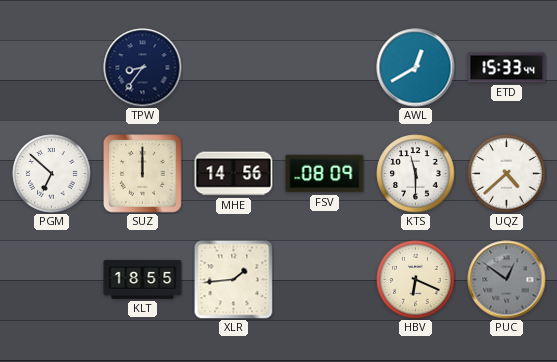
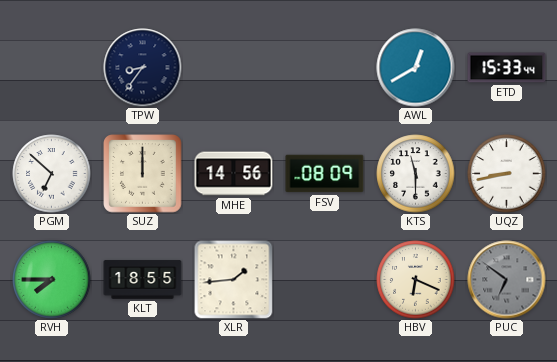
UQZ: 4:38 -> 8:43 (507, 174)
RVH: none -> 7:45 (52, 280)
PUC: 12:51 -> 6:51 (507, 280)
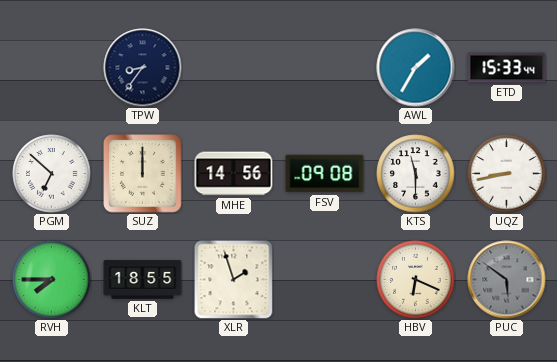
AWL: 12:40 -> 1:35 (416, 68)
FSV: 08:09 -> 09:08 (325, 174)
XLR: 1:44 -> 1:57 (234, 280)
PUC: 6:51 -> 5:51 (507, 280)
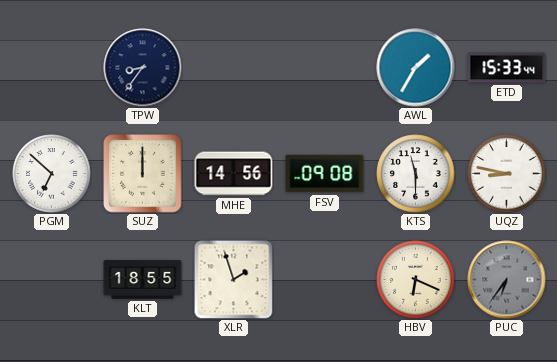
UQZ: 8:43 -> 8:47 (507, 174)
RVH: 7:45 -> none (52, 280)
PUC: 5:51 -> 6:36 (507, 280)
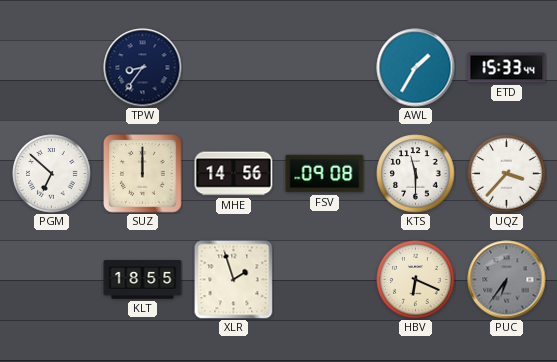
UQZ: 8:47 -> 3:37 (507, 174)
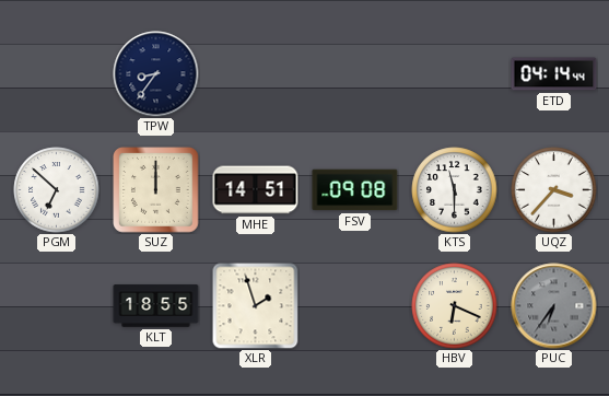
AWL: 1:35 -> none (416, 68)
ETD: 15:33 -> 04:14 (554, 74)
MHE: 14:56 -> 14:51 (256, 190)
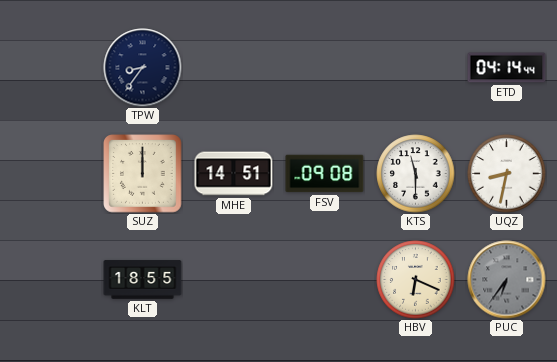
PGM: 6:52 -> none (57, 190)
UQZ: 3:37 -> 8:32 (507, 174)
XLR: 1:57 -> none (256, 306)
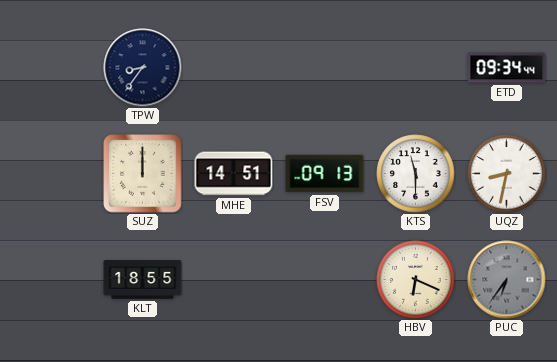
ETD: 04:14 -> 09:34 (507, 68)
FSV: 09:08 -> 09:13 (325, 174)
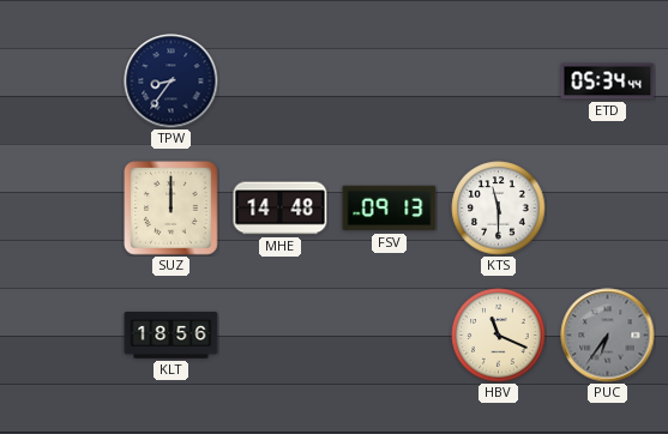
ETD: 09:34 -> 05:34 (608, 82)
MHE: 14:51 -> 14:48 (281, 209)
UQZ: 8:32 -> none (507, 174)
KLT: 18:55 -> 18:56 (171, 336)
HBV: 6:19 -> 11:19 (499, 336)
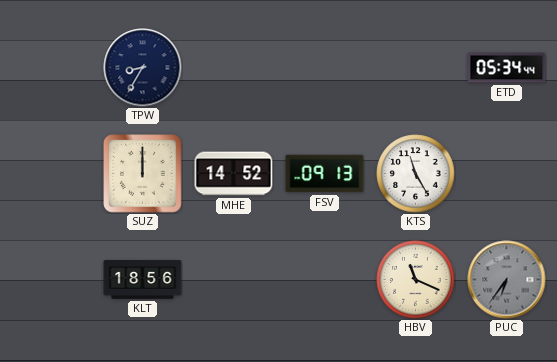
TPW: 8:36 -> 8:35 (143, 68)
MHE: 14:48 -> 14:52 (234, 174)
KTS: 11:30 -> 11:25 (416, 174)
